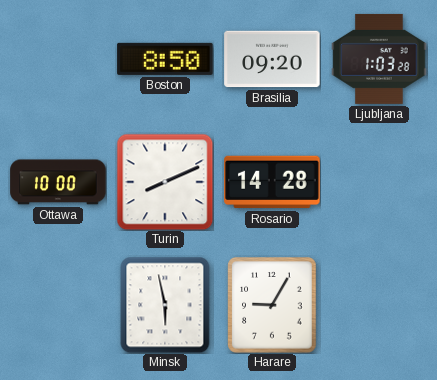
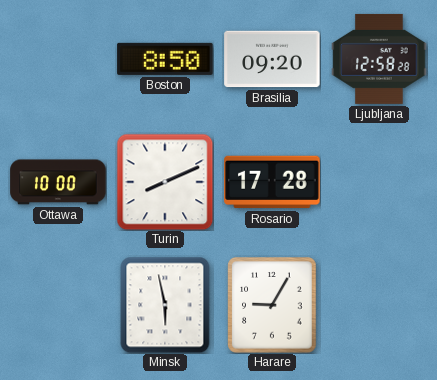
Ljubljana: 1:03 -> 12:58 (379, 59)
Rosario: 14:28 -> 17:28 (272, 182)
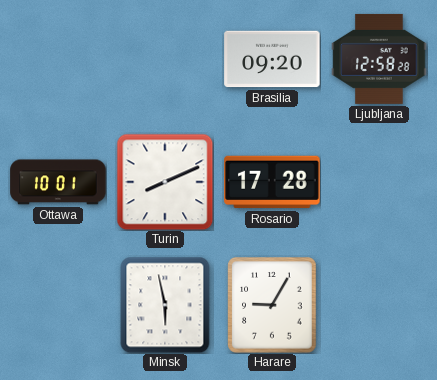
Boston: 8:50 -> none (165, 59)
Ottawa: 10:00 -> 10:01 (58, 182)
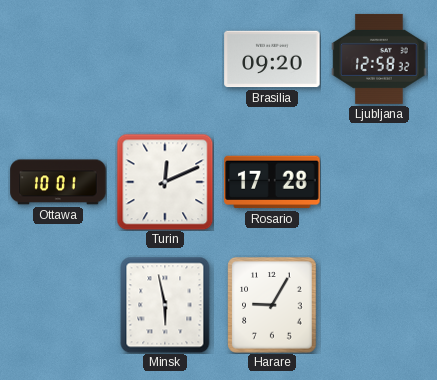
Ljubljana: 12:58:28 -> 12:58:32 (379, 59)
Turin: 8:11 -> 12:11 (165, 182)
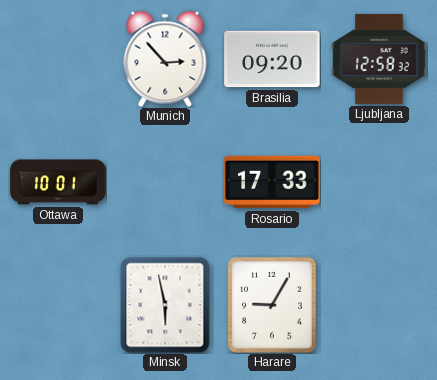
Munich: none -> 2:53 (165, 59)
Turin: 12:11 -> none (165, 182)
Rosario: 17:28 -> 17:33 (272, 182)
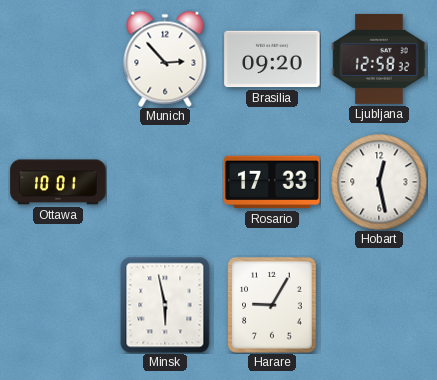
Hobart: none -> 12:28 (379, 182)
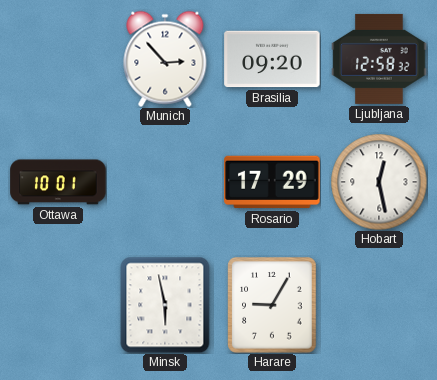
Rosario: 17:33 -> 17:29 (272, 182)
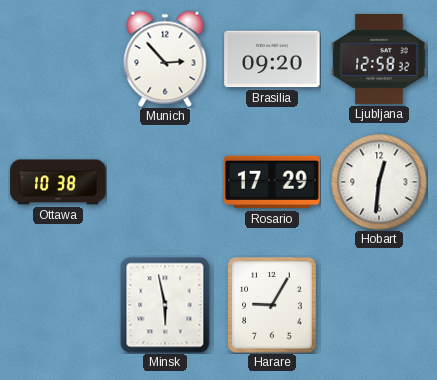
Ottawa: 10:01 -> 10:38 (58, 182)
Hobart: 12:28 -> 12:31 (379, 182)
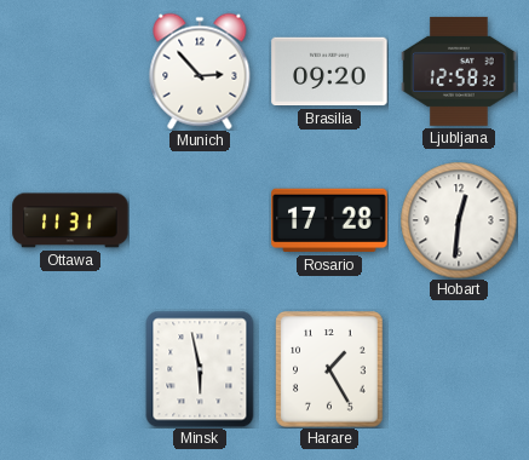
Ottawa: 10:38 -> 11:31 (70, 220)
Rosario: 17:29 -> 17:28 (329, 220)
Harare: 9:05 -> 1:25 (329, 369)
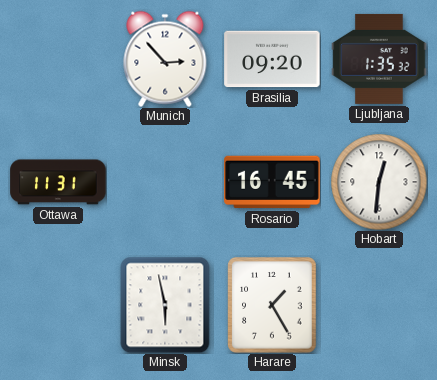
Ljubljana: 12:58 -> 1:35 (379, 59)
Rosario: 17:28 -> 16:45 (272, 182)
